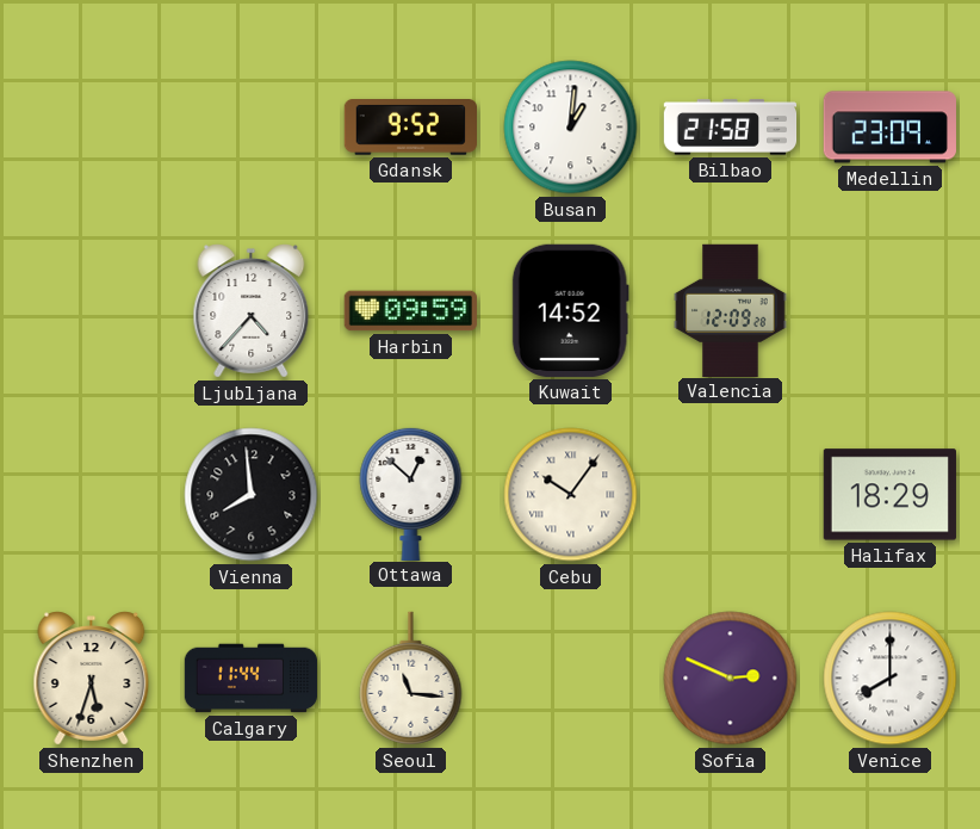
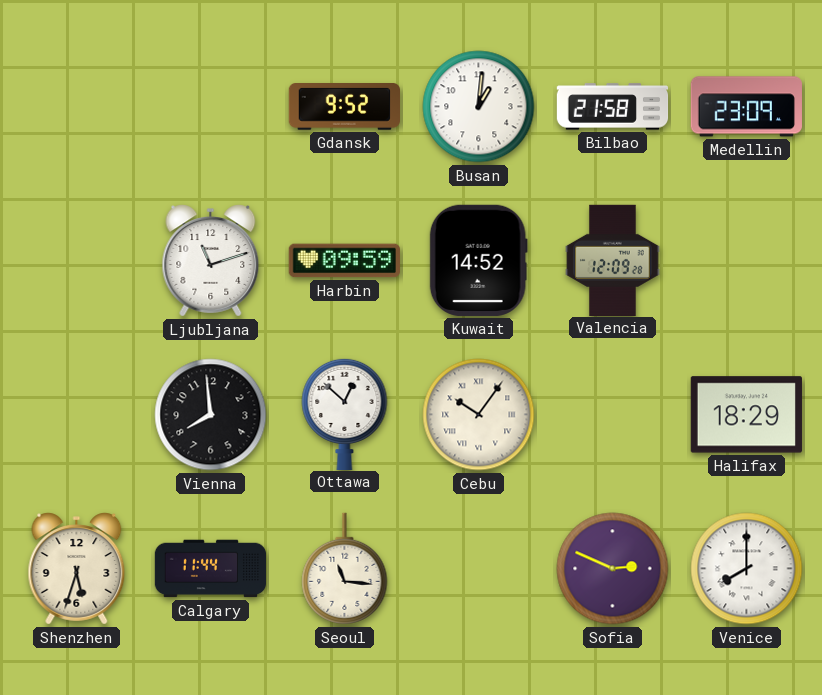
Ljubljana: 4:37 -> 11:12 (211, 261)
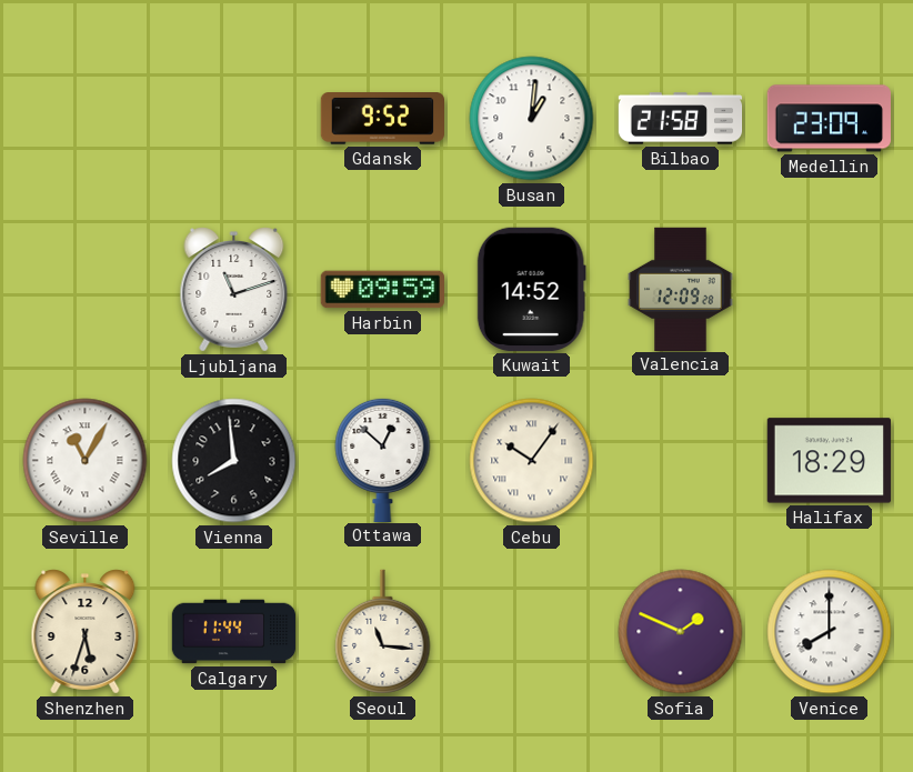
Seville: none -> 11:05 (86, 461)
Sofia: 2:49 -> 1:49 (681, 632)
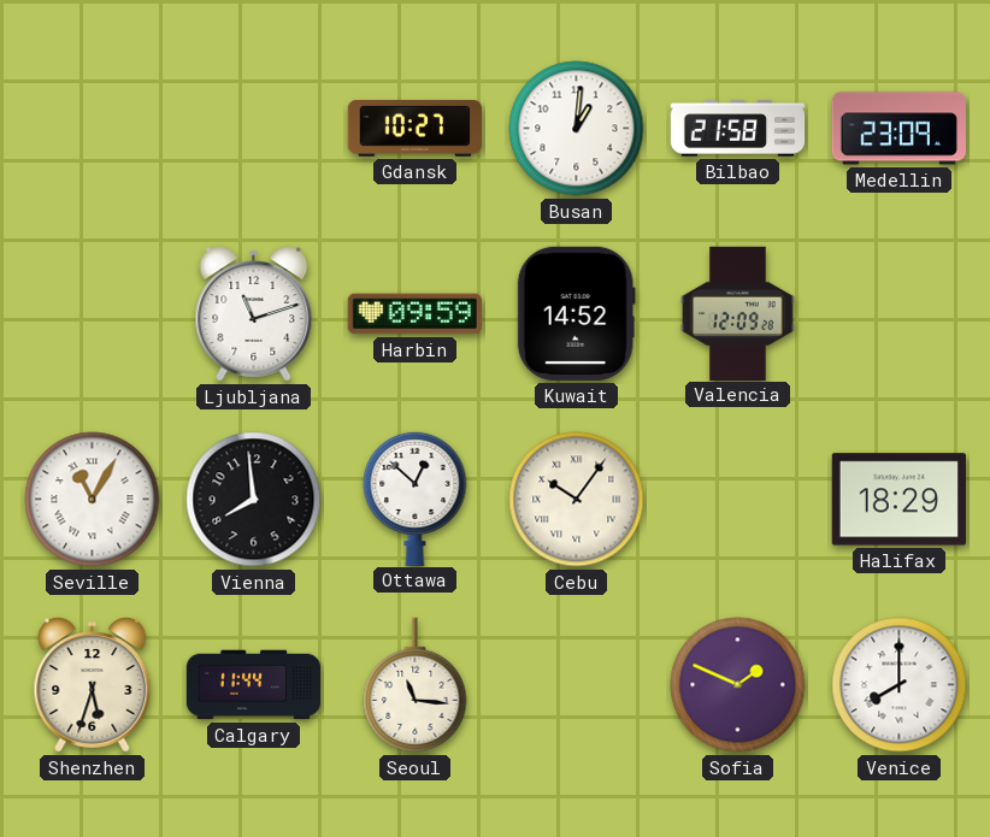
Gdansk: 9:52 -> 10:27 (414, 129)
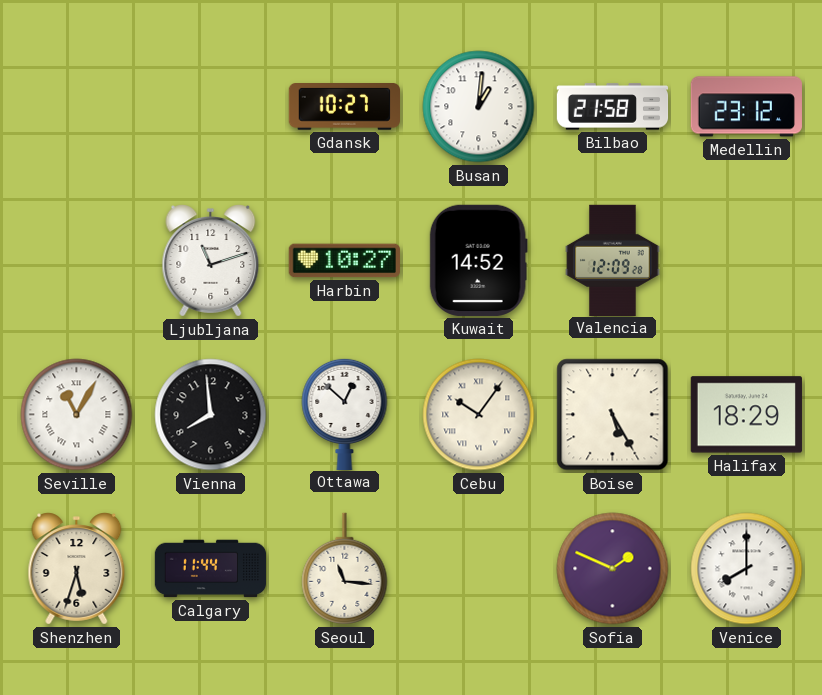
Medellin: 23:09 -> 23:12 (746, 107)
Harbin: 09:59 -> 10:27 (344, 261)
Boise: none -> 5:25 (613, 415)
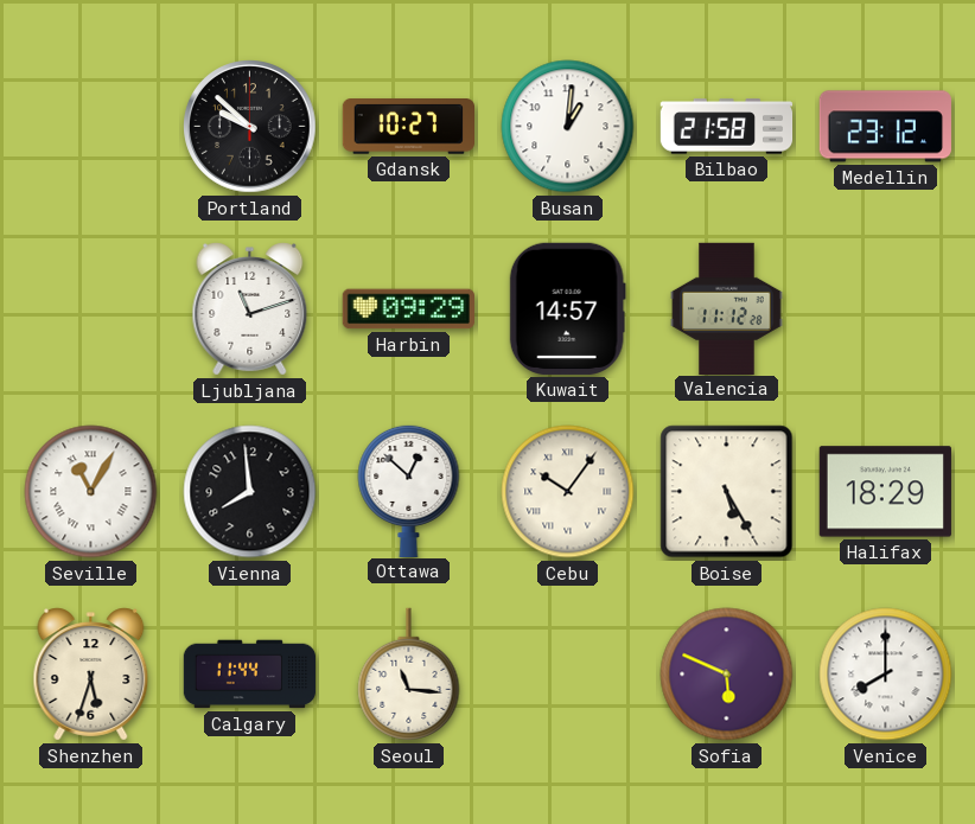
Portland: none -> 9:52 (250, 127)
Harbin: 10:27 -> 09:29 (408, 309)
Kuwait: 14:52 -> 14:57 (567, 308)
Valencia: 12:09 -> 11:12 (727, 308)
Sofia: 1:49 -> 5:49 (727, 675)
